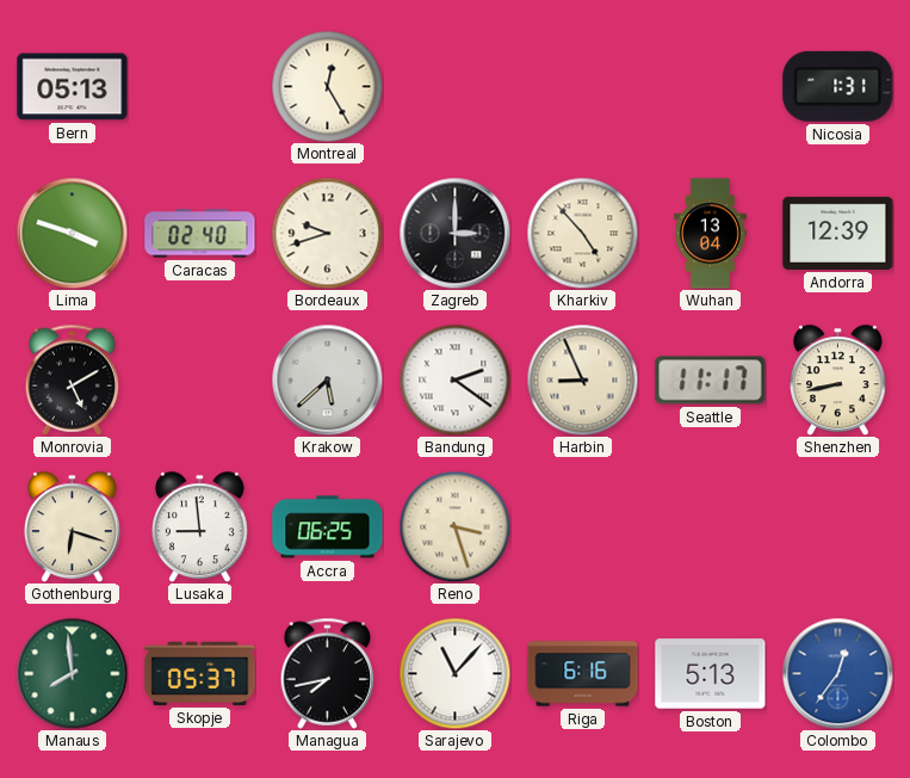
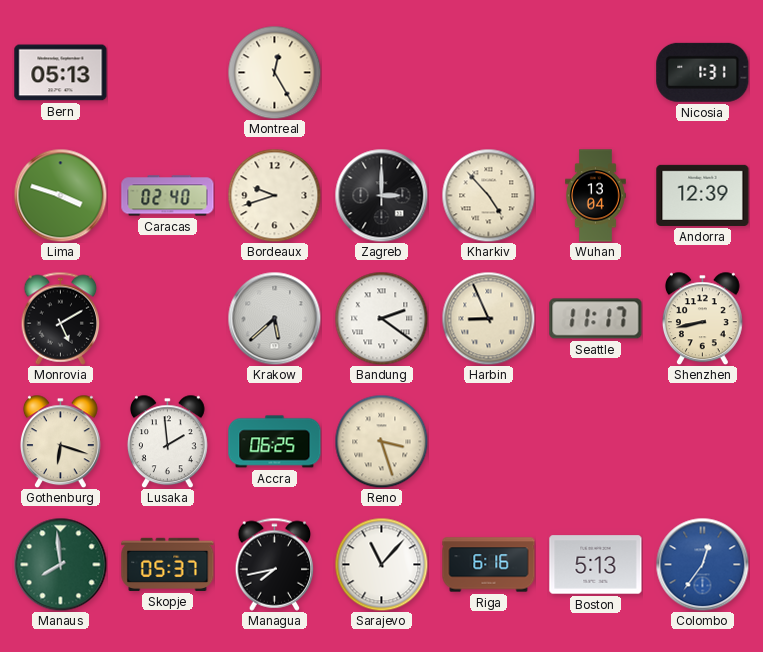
Lusaka: 8:59 -> 1:59 (167, 441)
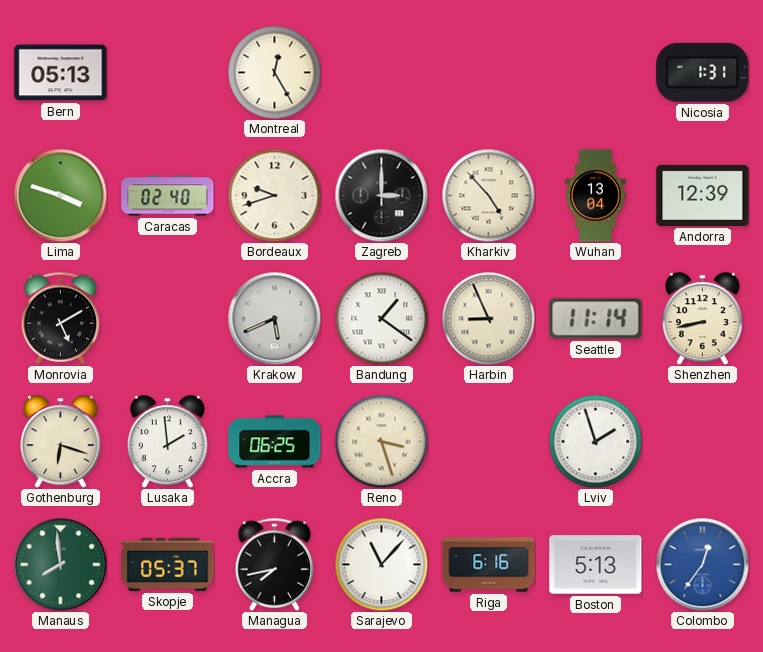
Krakow: 5:38 -> 5:41 (274, 318)
Bandung: 2:21 -> 1:21 (381, 318)
Seattle: 11:17 -> 11:14 (596, 319)
Lviv: none -> 1:57 (595, 441)
